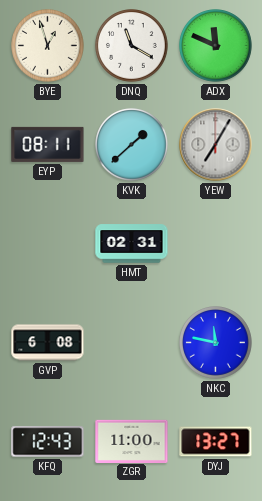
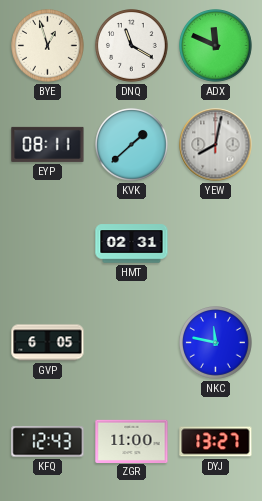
YEW: 7:05 -> 8:02 (216, 145)
GVP: 6:08 -> 6:05 (48, 343)
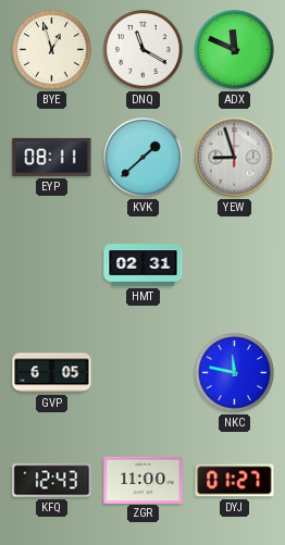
YEW: 8:02 -> 8:57 (235, 158)
DYJ: 13:27 -> 01:27 (235, 481)
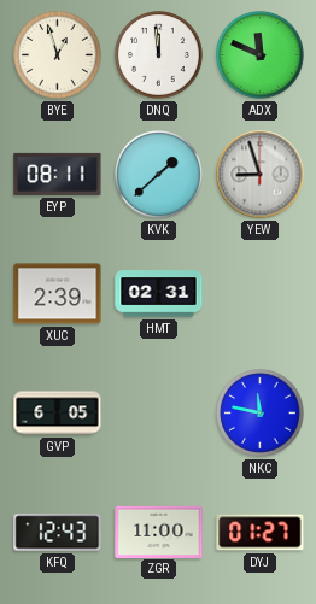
DNQ: 11:20 -> 11:59 (159, 55)
XUC: none -> 2:39 (58, 294)
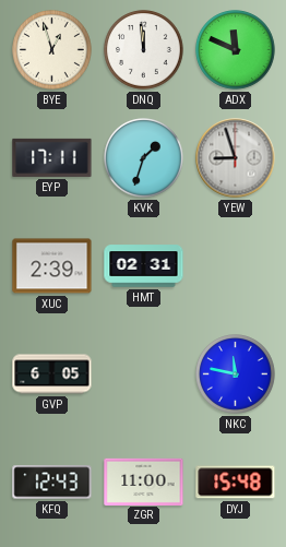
EYP: 08:11 -> 17:11 (52, 157)
KVK: 1:38 -> 1:33 (144, 158)
DYJ: 01:27 -> 15:48 (236, 483)
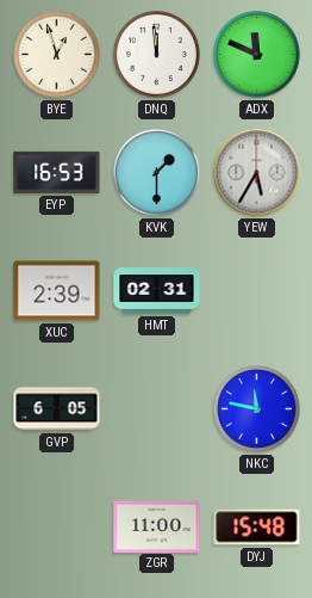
EYP: 17:11 -> 16:53 (57, 172)
KVK: 1:33 -> 1:30 (157, 173)
YEW: 8:57 -> 5:35 (257, 173)
KFQ: 12:43 -> none (52, 483)
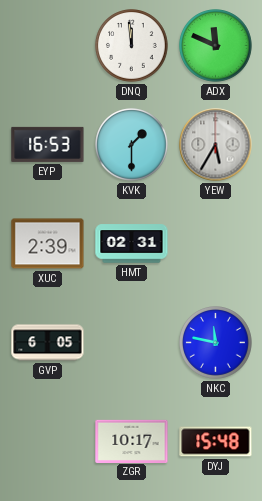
BYE: 12:57 -> none (57, 55)
ZGR: 11:00 -> 10:17 (132, 441)
